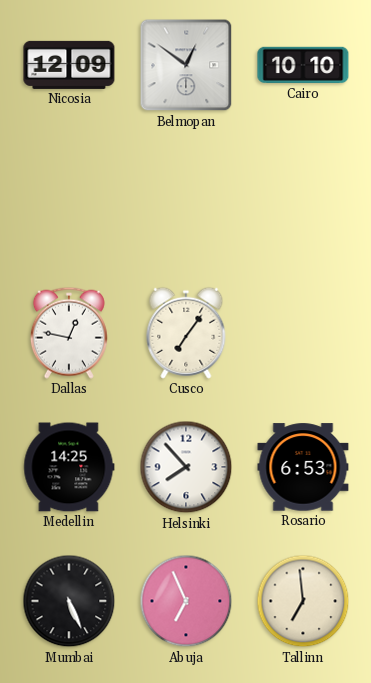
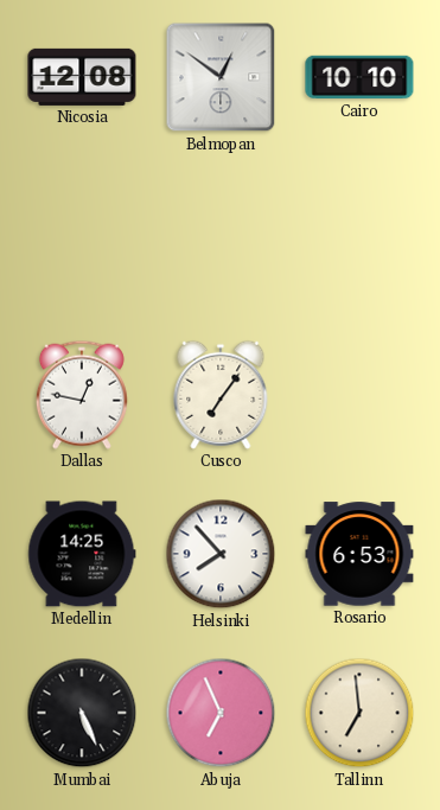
Nicosia: 12:09 -> 12:08 (82, 77)
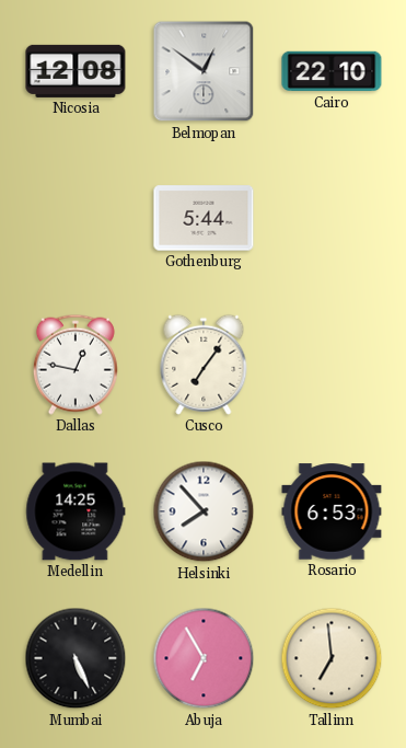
Cairo: 10:10 -> 22:10 (332, 71)
Gothenburg: none -> 5:44 (204, 218)
Abuja: 6:56 -> 6:55 (204, 658)
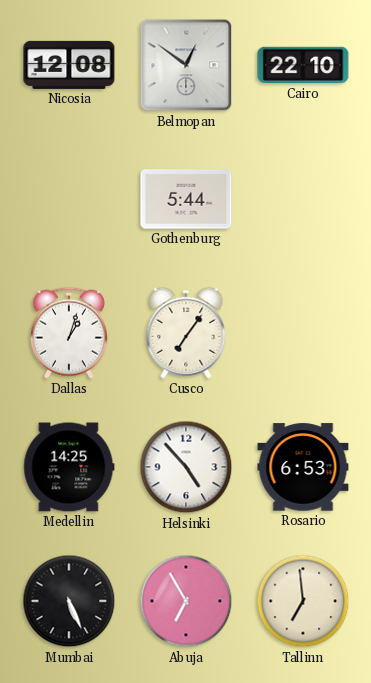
Dallas: 12:47 -> 1:03 (69, 333)
Helsinki: 7:53 -> 4:53 (186, 467)
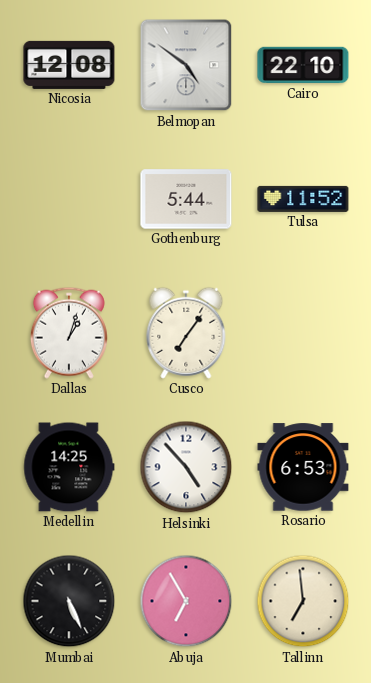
Belmopan: 12:51 -> 4:51 (186, 65)
Tulsa: none -> 11:52 (303, 199)
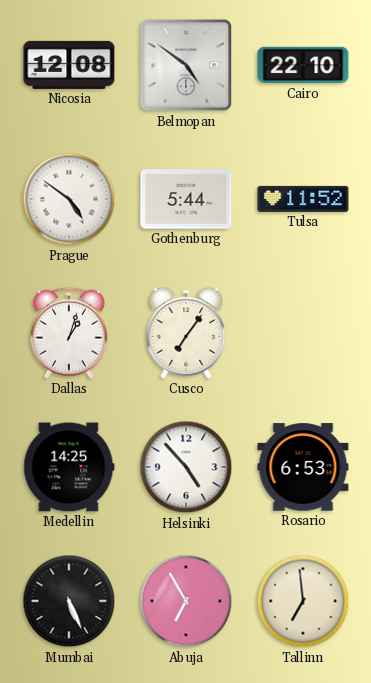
Prague: none -> 4:51 (69, 199)
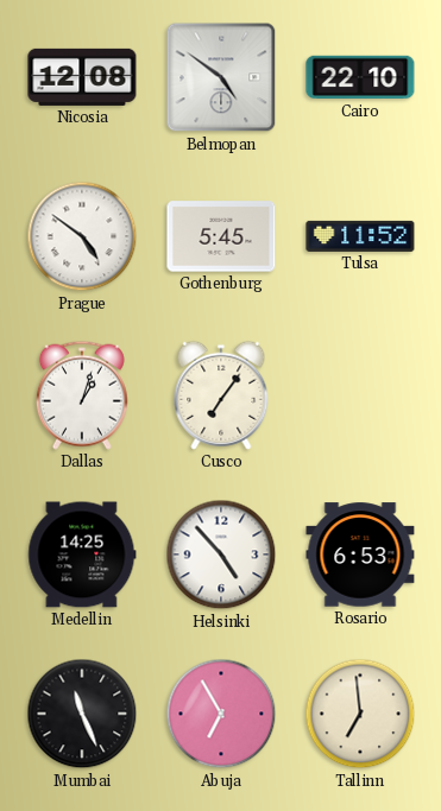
Gothenburg: 5:44 -> 5:45 (221, 236)
Mumbai: 5:26 -> 11:26 (82, 714)
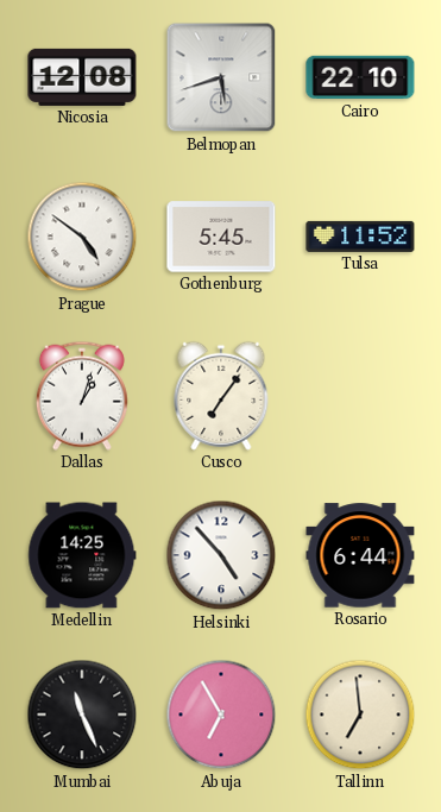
Belmopan: 4:51 -> 5:42 (221, 77)
Rosario: 6:53 -> 6:44 (360, 555)
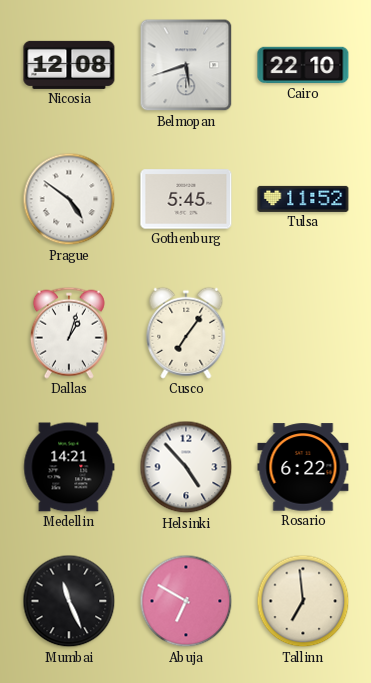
Medellin: 14:25 -> 14:21 (69, 467)
Rosario: 6:44 -> 6:22 (303, 467)
Abuja: 6:55 -> 6:50 (186, 601)
